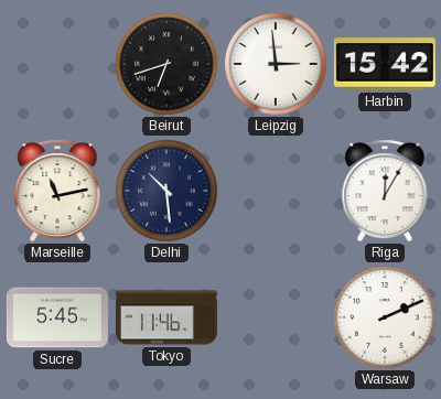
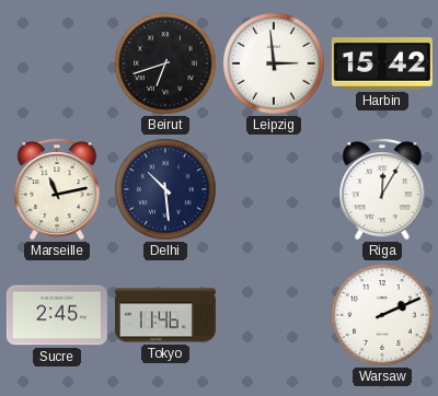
Sucre: 5:45 -> 2:45 (57, 315)
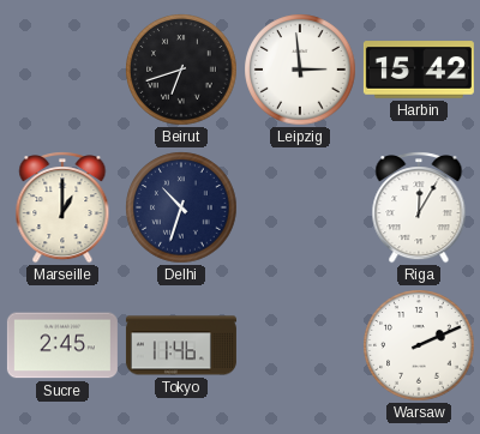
Marseille: 11:13 -> 1:00 (62, 207)
Delhi: 10:29 -> 10:33 (181, 207)
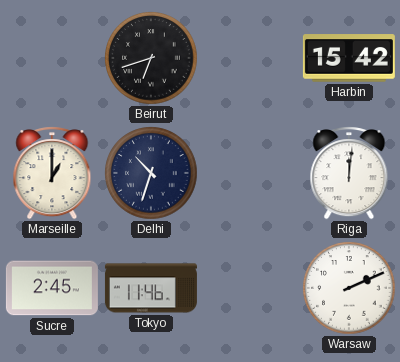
Leipzig: 2:59 -> none (300, 70)
Riga: 12:05 -> 12:01 (349, 173)
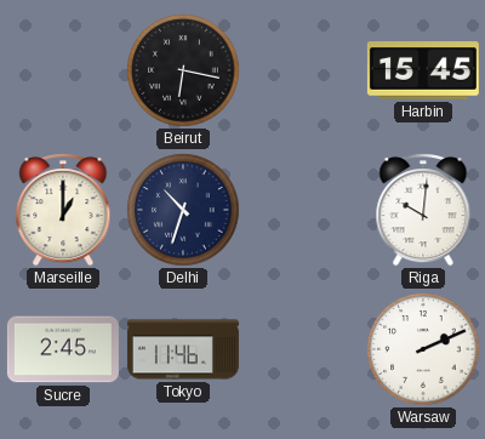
Beirut: 6:42 -> 6:17 (183, 70)
Harbin: 15:42 -> 15:45 (423, 70)
Riga: 12:01 -> 10:01 (423, 210)
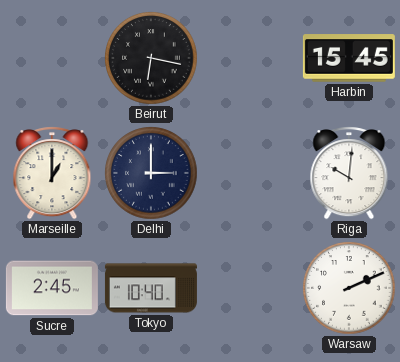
Delhi: 10:33 -> 3:00 (151, 173)
Tokyo: 11:46 -> 10:40 (151, 288)
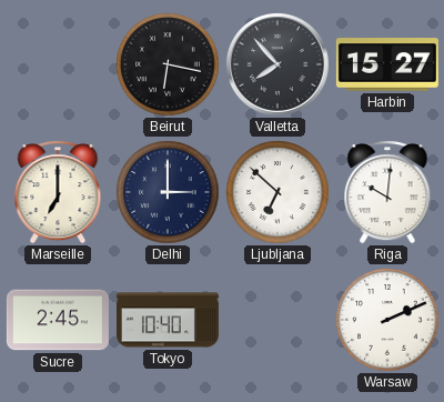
Valletta: none -> 7:53 (279, 66)
Harbin: 15:45 -> 15:27 (387, 64)
Marseille: 1:00 -> 7:00 (58, 192)
Ljubljana: none -> 6:52 (277, 192)
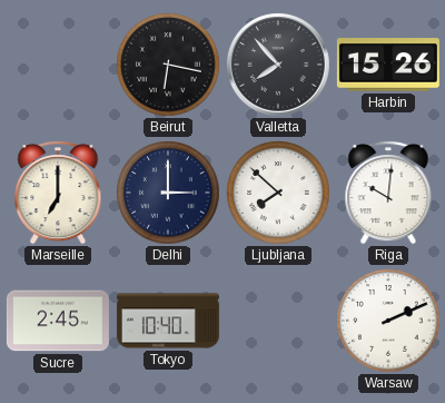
Harbin: 15:27 -> 15:26 (388, 65)
Ljubljana: 6:52 -> 7:52 (278, 193)
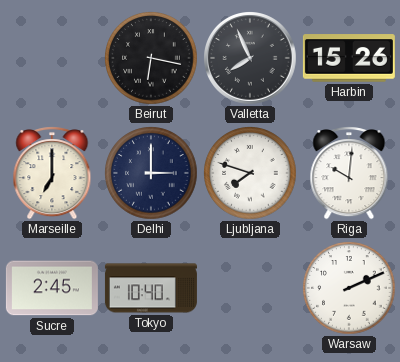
Valletta: 7:53 -> 7:56 (251, 59)
Ljubljana: 7:52 -> 7:48 (250, 173)
